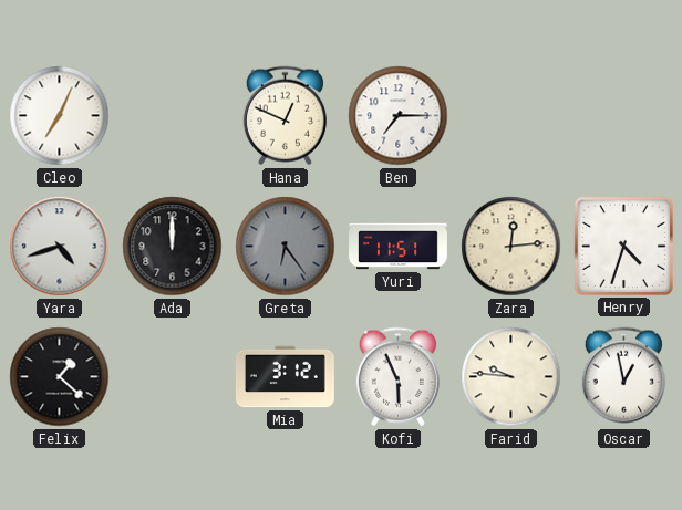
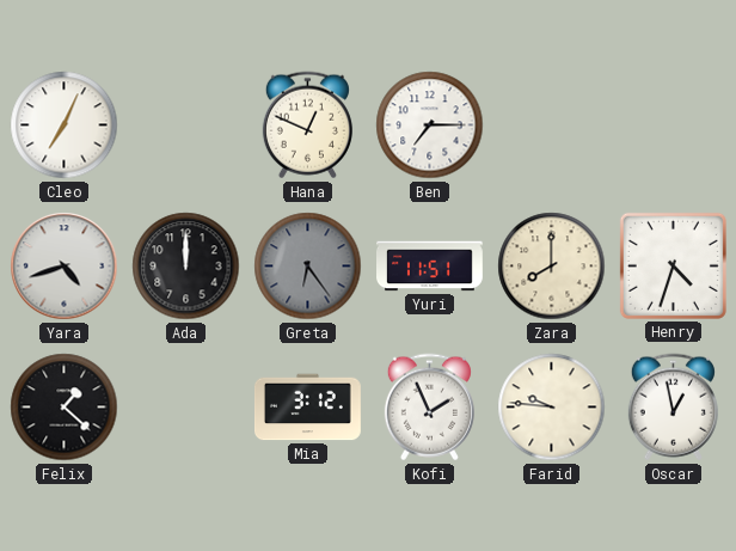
Zara: 12:14 -> 8:00 (552, 267)
Kofi: 5:56 -> 1:56 (429, 408)
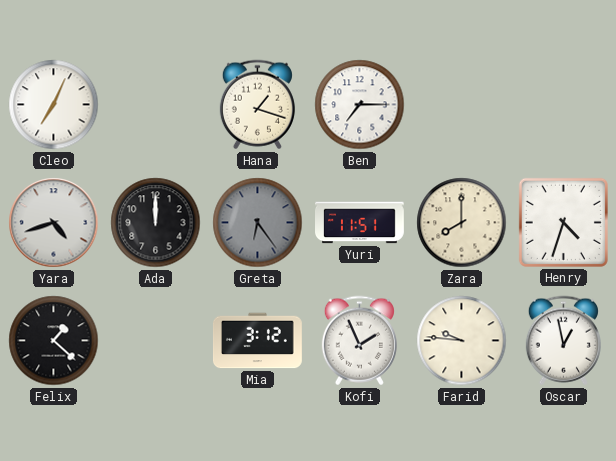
Hana: 12:49 -> 1:18 (257, 105)
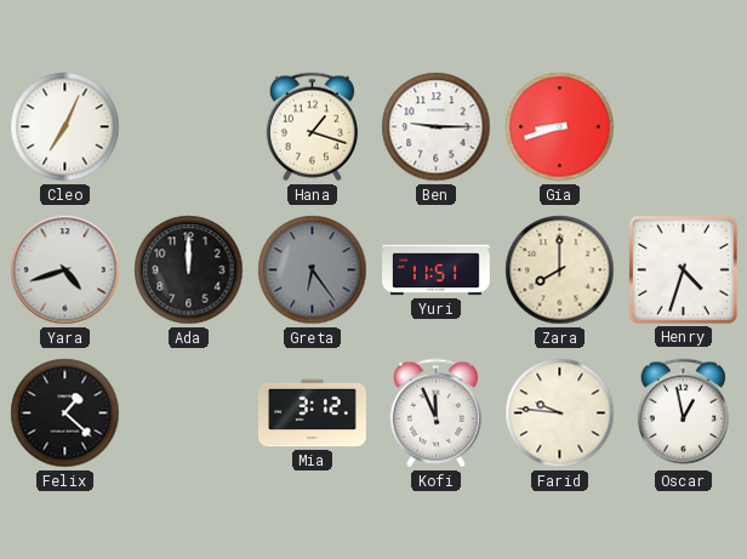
Ben: 7:15 -> 9:15 (437, 127)
Gia: none -> 8:42 (560, 127)
Kofi: 1:56 -> 11:56 (435, 413)
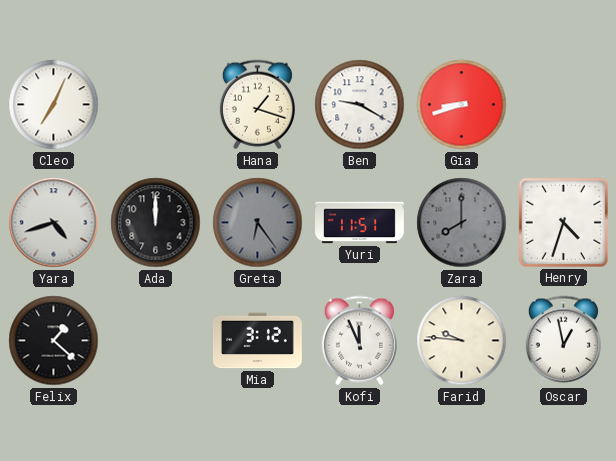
Ben: 9:15 -> 9:20 (360, 105)
Zara dial: cream -> grey (462, 223)
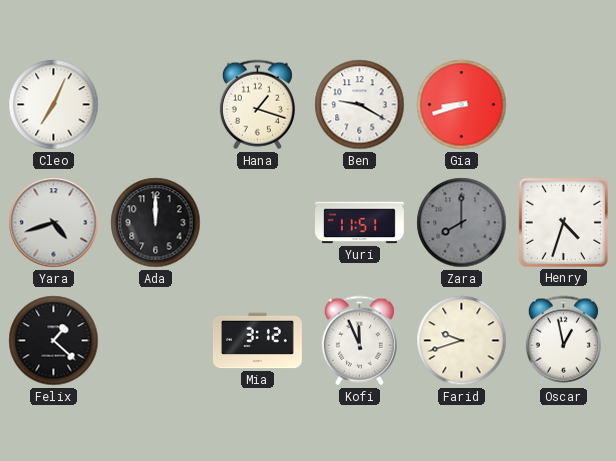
Greta: 6:24 -> none (258, 223)
Farid: 9:46 -> 9:42 (462, 341)
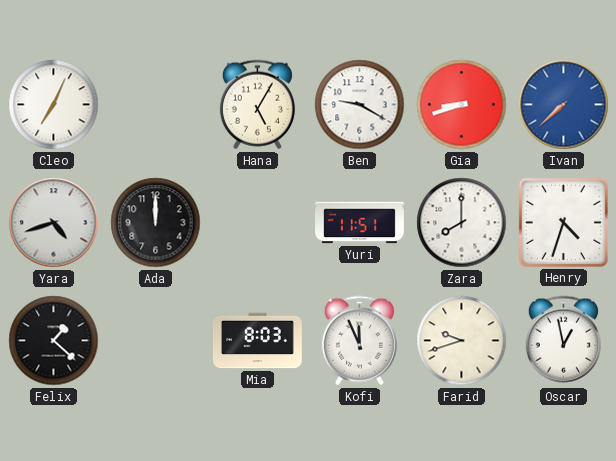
Hana: 1:18 -> 5:05 (257, 105)
Ivan: none -> 7:38 (564, 105)
Zara dial: grey -> white (462, 223)
Mia: 3:12 -> 8:03 (257, 341)
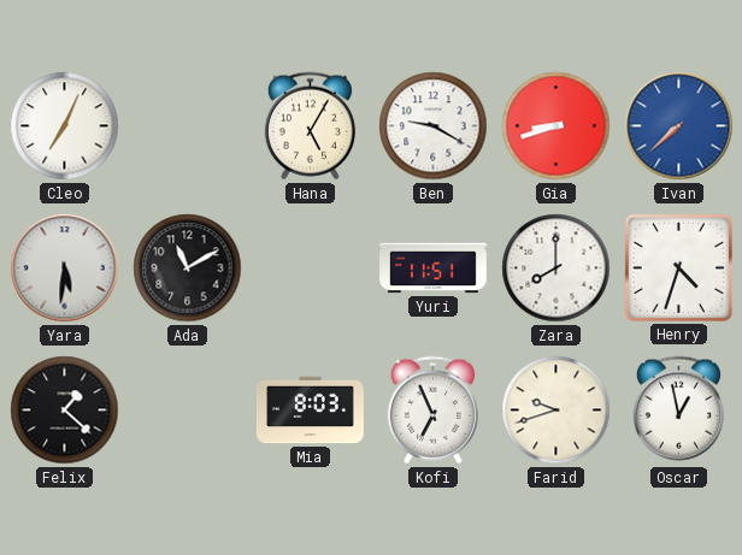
Yara: 4:42 -> 5:31 (65, 268)
Ada: 12:00 -> 11:10 (188, 268)
Kofi: 11:56 -> 6:56 (432, 411)
